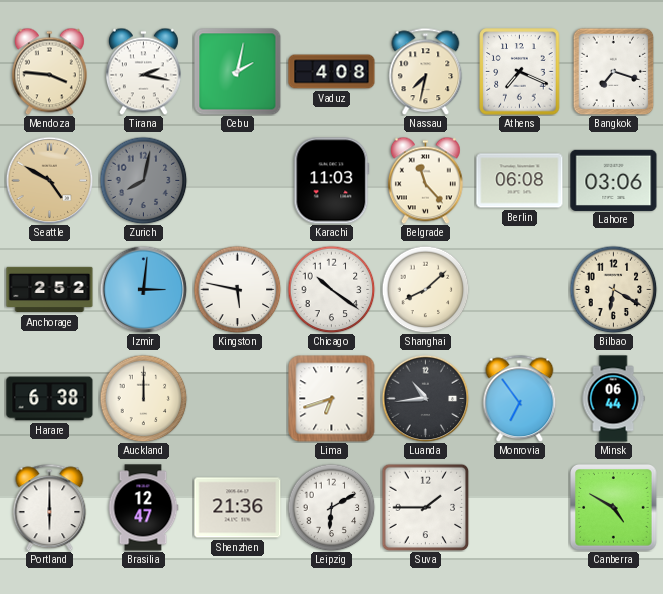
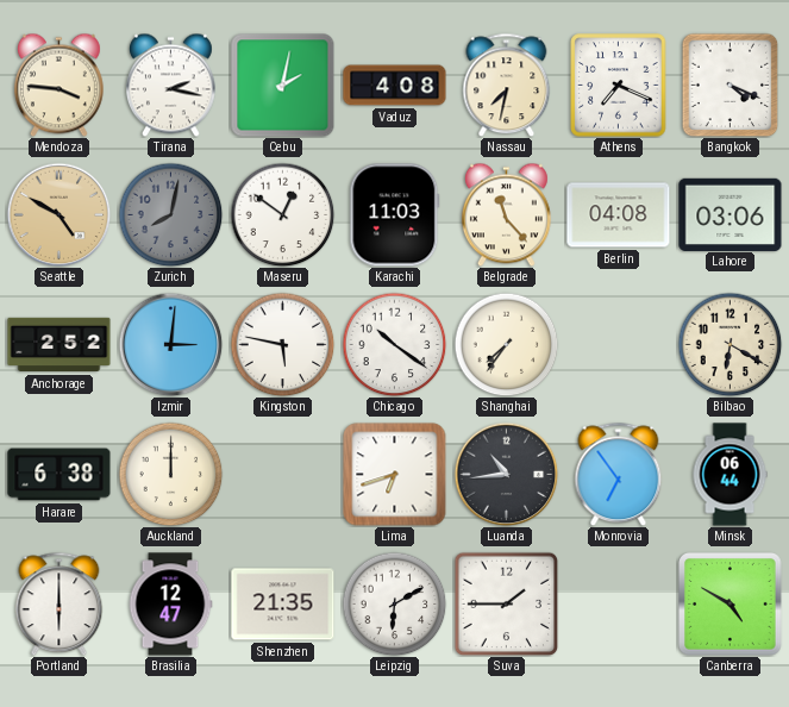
Bangkok: 7:18 -> 4:19 (731, 85)
Maseru: none -> 12:51 (282, 214)
Berlin: 06:08 -> 04:08 (619, 215)
Shanghai: 8:08 -> 7:36 (506, 344)
Shenzhen: 21:36 -> 21:35 (283, 605)
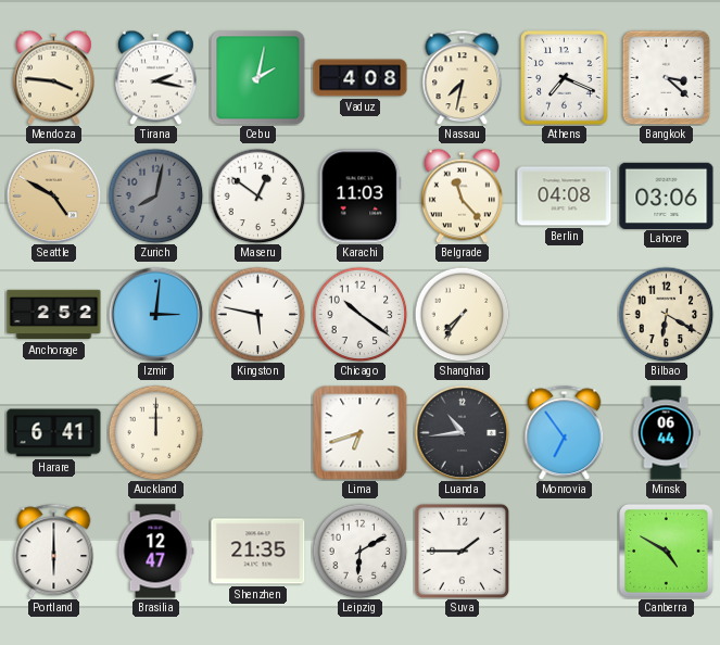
Bangkok: 4:19 -> 3:22 (667, 77)
Harare: 6:38 -> 6:41 (54, 433)
